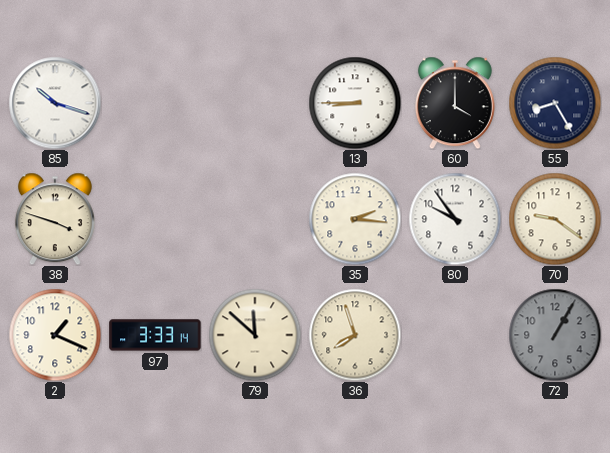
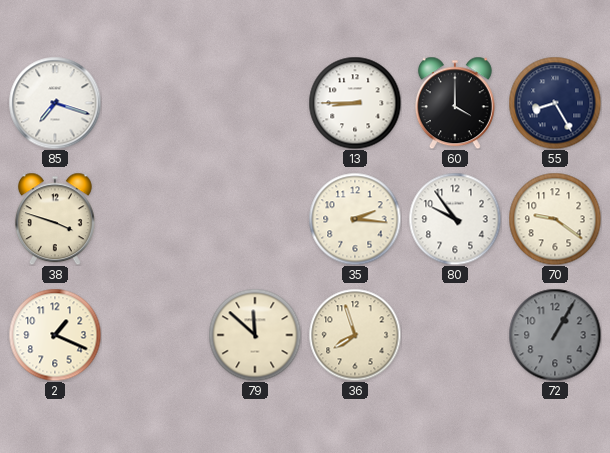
85: 10:18 -> 7:18 (55, 103)
97: 3:33 -> none (155, 335)
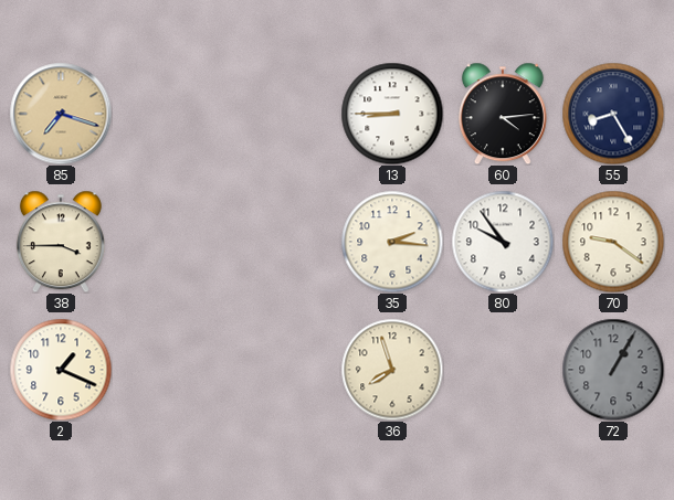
85 dial: white -> champagne (61, 114)
60: 4:00 -> 4:14 (503, 114)
38: 3:48 -> 3:45 (61, 242)
79: 11:52 -> none (255, 335)
